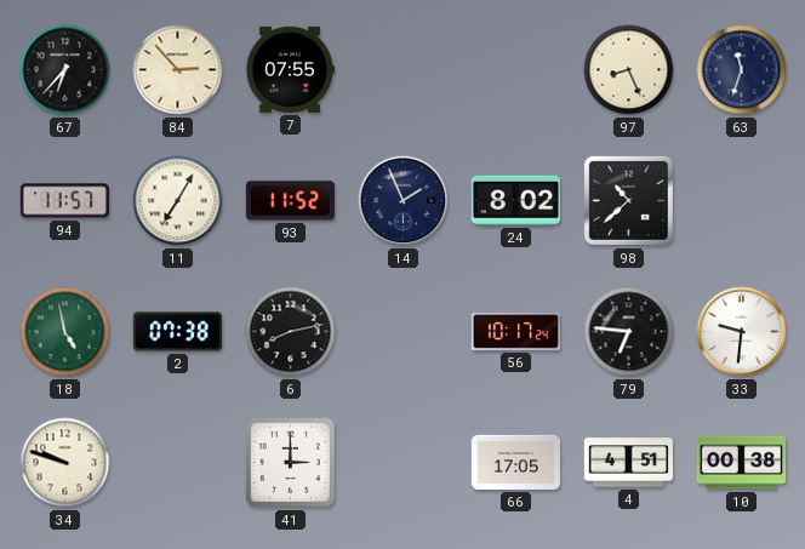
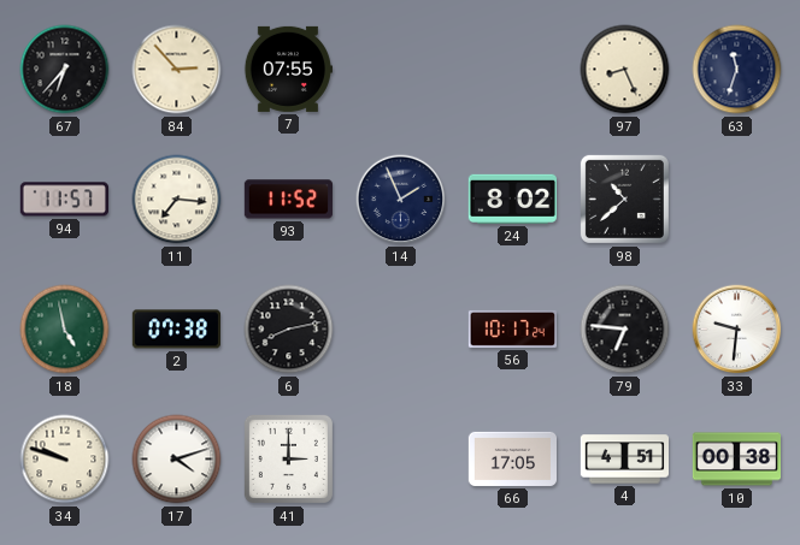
11: 7:05 -> 7:16 (177, 200)
17: none -> 4:12 (177, 460)
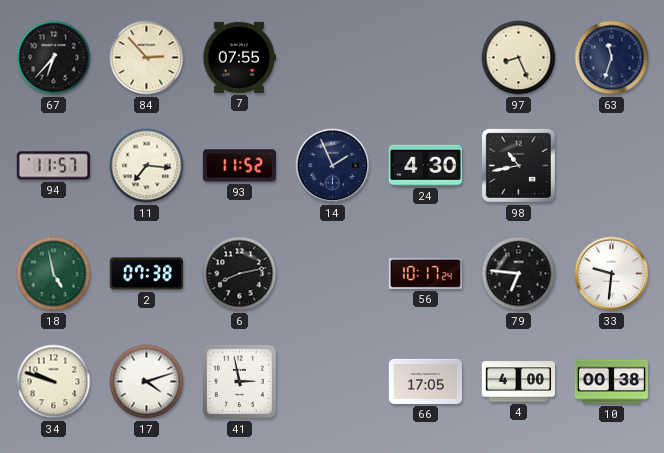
24: 8:02 -> 4:30 (425, 165)
98: 10:38 -> 10:43 (518, 165)
41: 3:00 -> 2:58 (239, 381)
4: 4:51 -> 4:00 (518, 382)
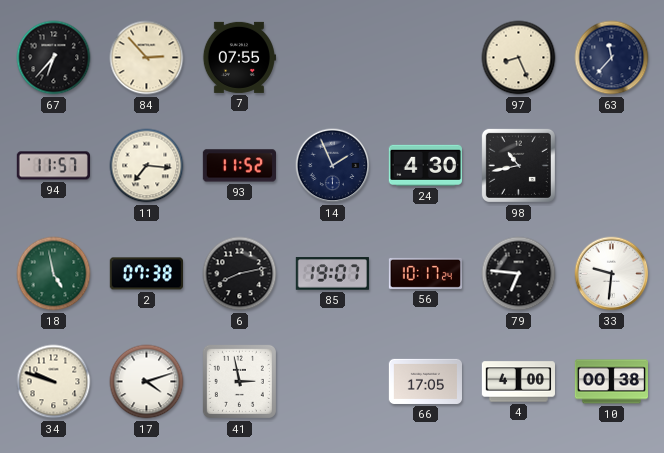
63: 11:33 -> 11:37 (612, 58)
85: none -> 19:07 (332, 274)
